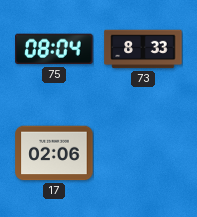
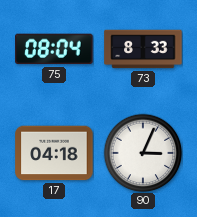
17: 02:06 -> 04:18 (54, 153)
90: none -> 3:04 (143, 153)
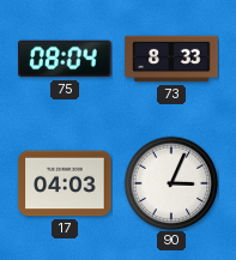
17: 04:18 -> 04:03 (65, 183)
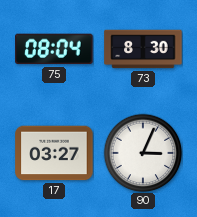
73: 8:33 -> 8:30 (143, 49)
17: 04:03 -> 03:27 (54, 153)
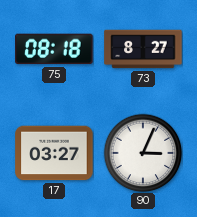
75: 08:04 -> 08:18 (54, 49)
73: 8:30 -> 8:27 (143, 49)
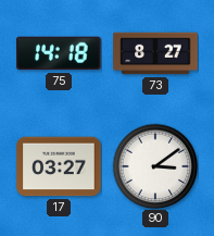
75: 08:18 -> 14:18 (59, 53)
90: 3:04 -> 3:09 (155, 166)
